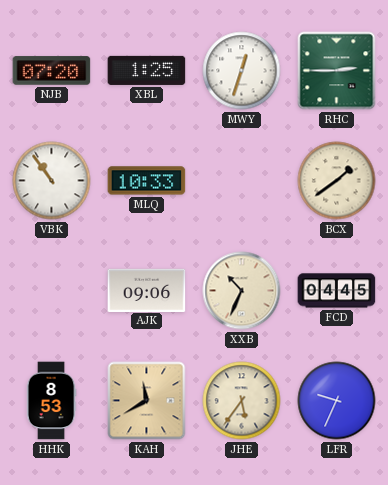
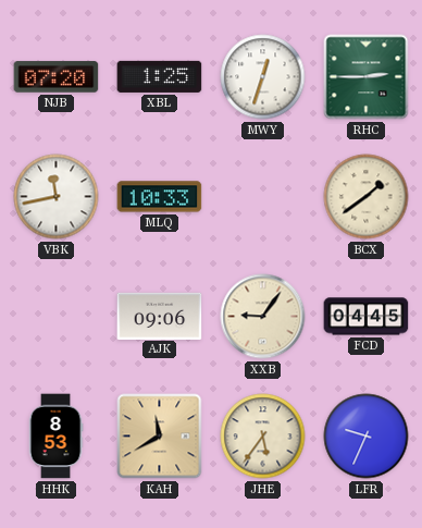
VBK: 10:54 -> 11:43 (57, 197)
XXB: 10:34 -> 9:06 (263, 317)
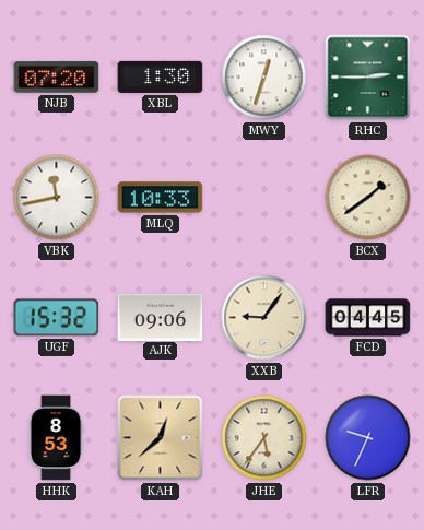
XBL: 1:25 -> 1:30 (161, 76)
UGF: none -> 15:32 (57, 318)
KAH: 11:40 -> 12:38 (161, 438)
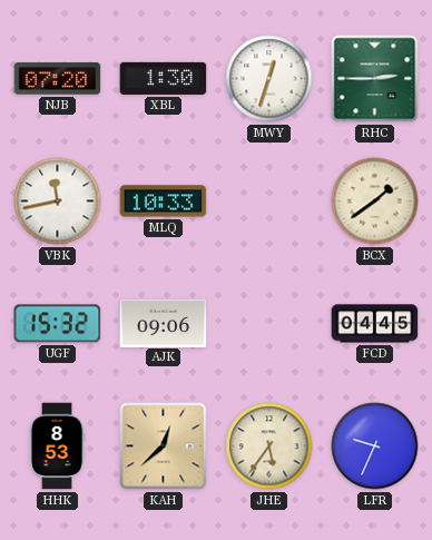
XXB: 9:06 -> none (264, 318)
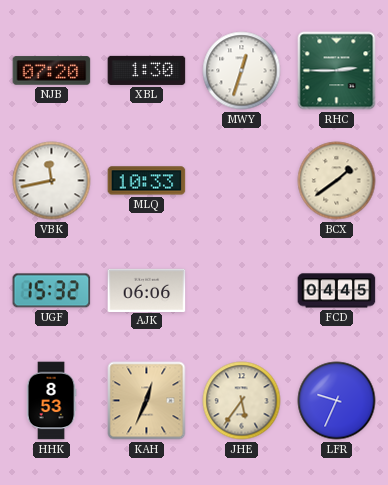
AJK: 09:06 -> 06:06 (147, 290)
KAH: 12:38 -> 12:34 (147, 401)
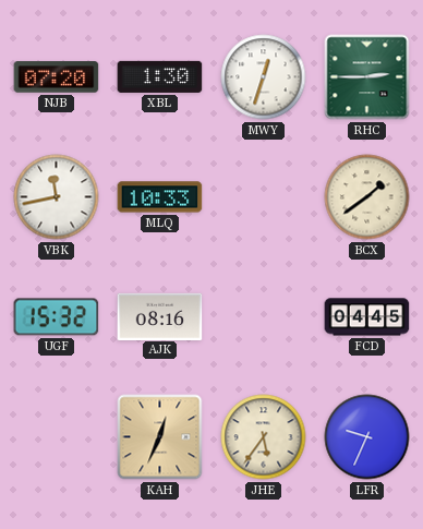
AJK: 06:06 -> 08:16 (160, 316)
HHK: 8:53 -> none (51, 401)
